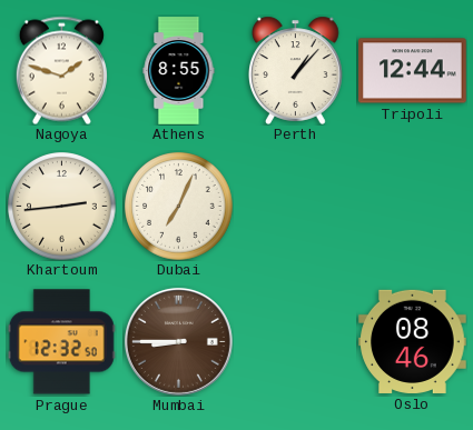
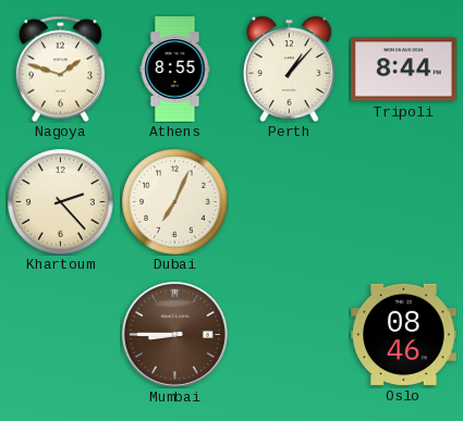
Tripoli: 12:44 -> 8:44 (404, 70)
Khartoum: 2:44 -> 2:23 (61, 202)
Prague: 12:32 -> none (61, 342)
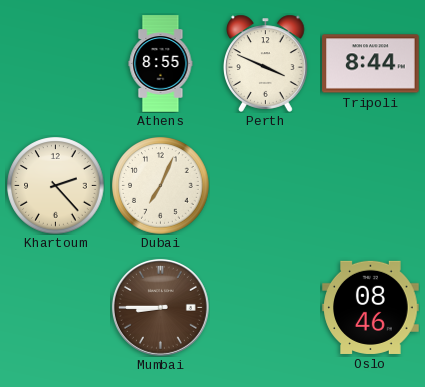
Nagoya: 1:48 -> none (60, 69)
Perth: 1:07 -> 3:49 (266, 63)
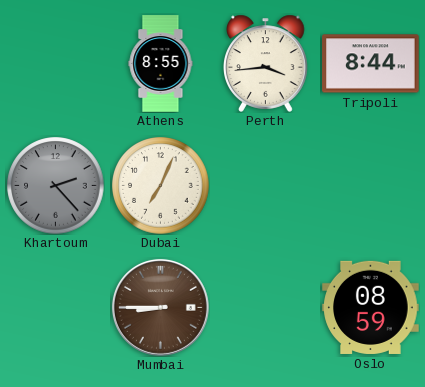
Perth: 3:49 -> 3:44 (266, 63)
Khartoum dial: cream -> grey (56, 186)
Oslo: 08:46 -> 08:59 (371, 307)
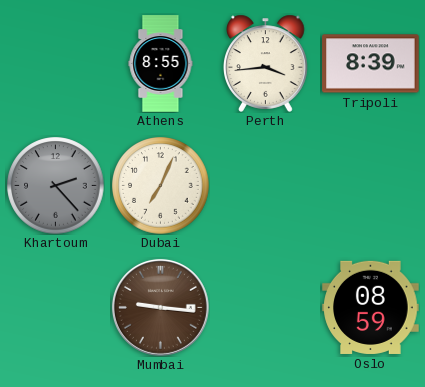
Tripoli: 8:44 -> 8:39 (371, 64)
Mumbai: 8:45 -> 9:16 (160, 307)
